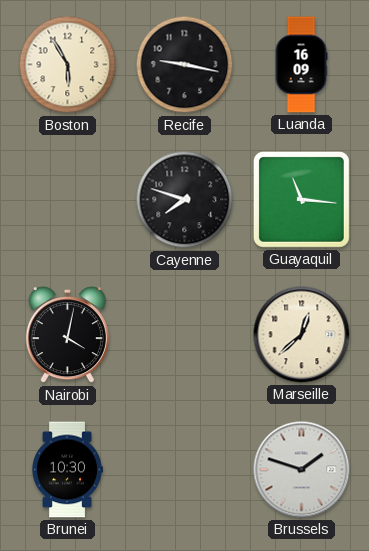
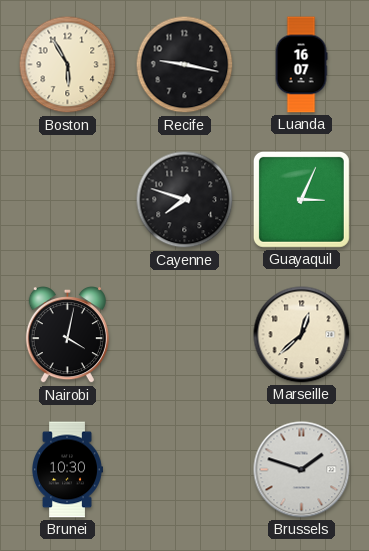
Luanda: 16:09 -> 16:07 (301, 65)
Guayaquil: 11:16 -> 3:04 (301, 199)
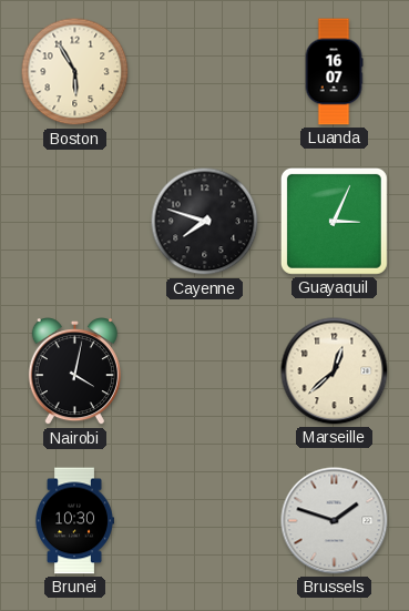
Recife: 9:17 -> none (185, 65)
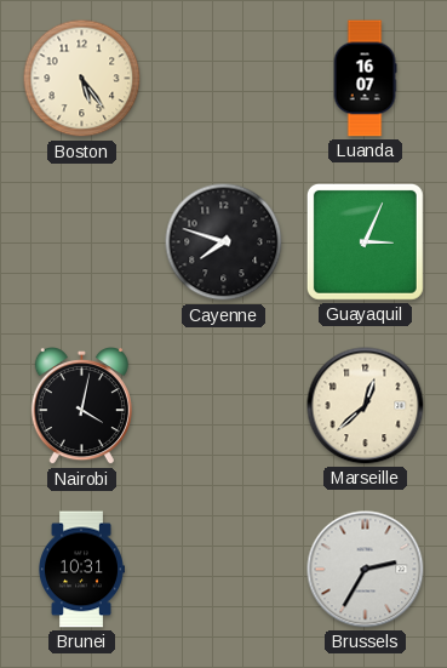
Boston: 5:55 -> 5:24 (82, 79)
Brunei: 10:30 -> 10:31 (82, 570)
Brussels: 1:48 -> 2:35 (366, 570)
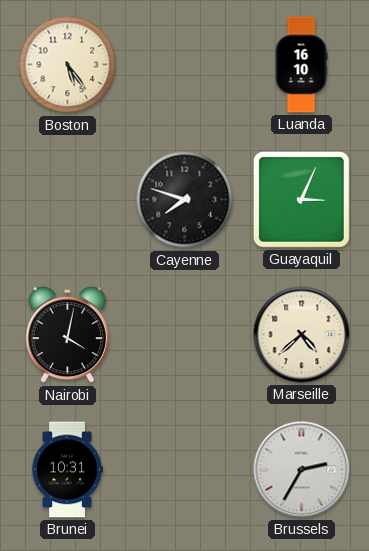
Luanda: 16:07 -> 16:10 (301, 65)
Marseille: 12:38 -> 4:38 (302, 335)
